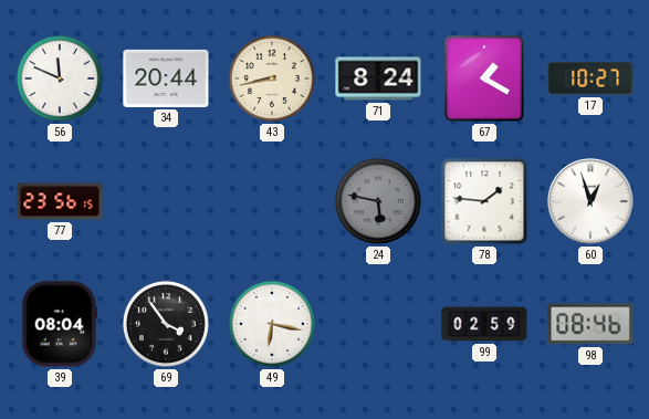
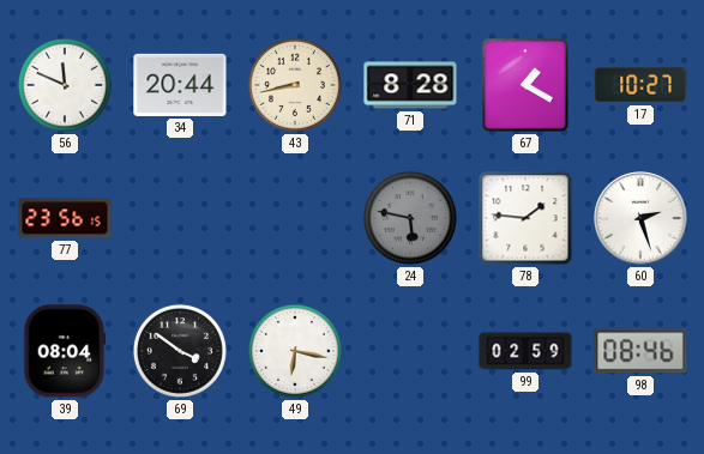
71: 8:24 -> 8:28 (410, 85)
60: 12:57 -> 2:27 (640, 218)
69: 3:54 -> 3:51 (180, 351)
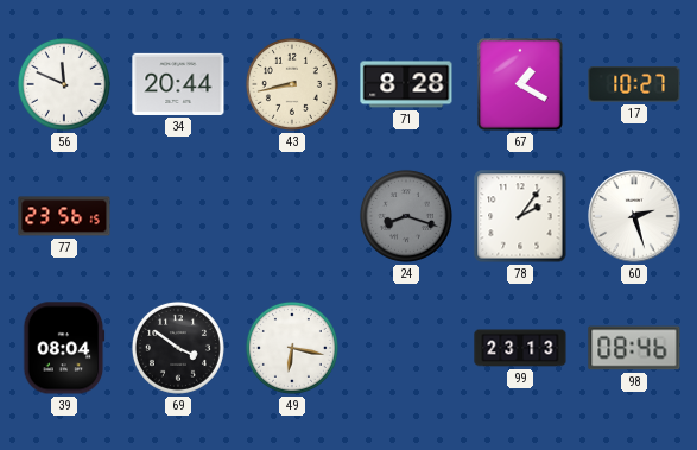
24: 5:47 -> 8:18 (406, 216)
78: 1:46 -> 2:06 (520, 216)
99: 02:59 -> 23:13 (520, 348)
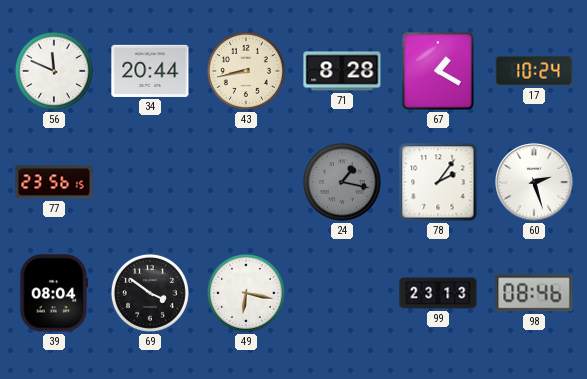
17: 10:27 -> 10:24 (534, 71)
24: 8:18 -> 1:17 (342, 182)
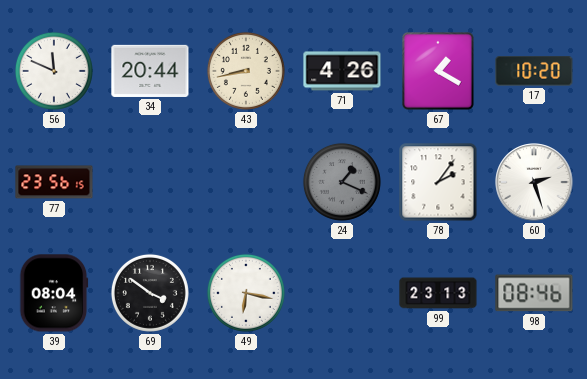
71: 8:28 -> 4:26 (342, 71)
17: 10:24 -> 10:20 (534, 71)
24: 1:17 -> 1:19 (342, 182)
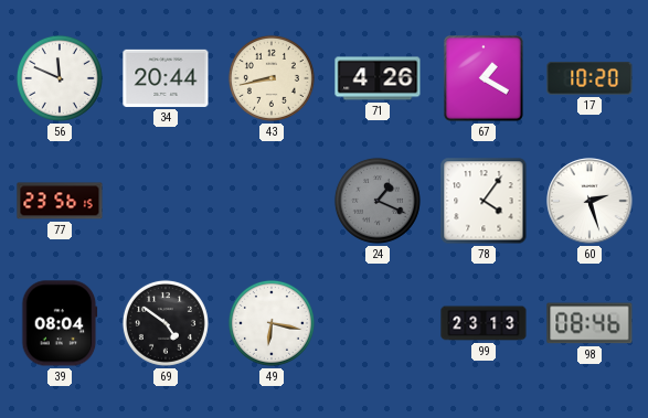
78: 2:06 -> 4:06 (484, 201)
69: 3:51 -> 4:51 (166, 323)
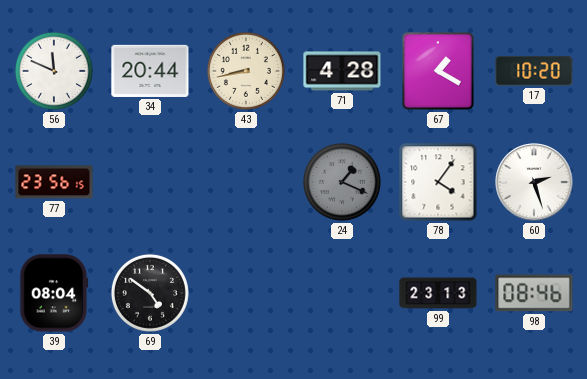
71: 4:26 -> 4:28 (342, 71)
49: 6:17 -> none (272, 323)
